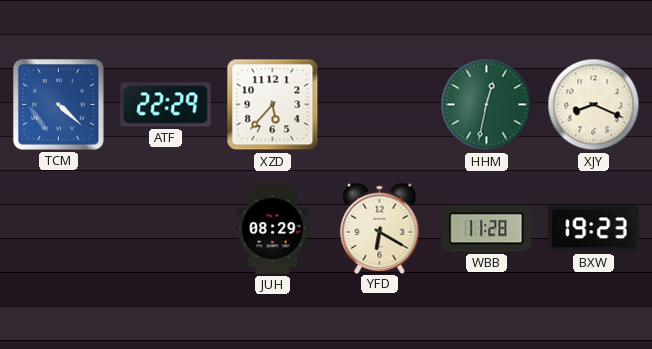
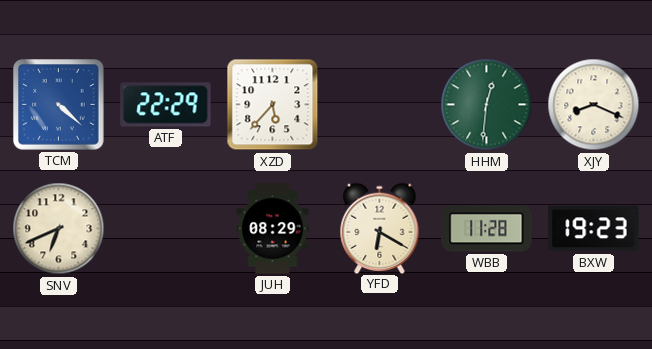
HHM: 12:32 -> 12:31 (487, 105)
SNV: none -> 6:41 (59, 229)
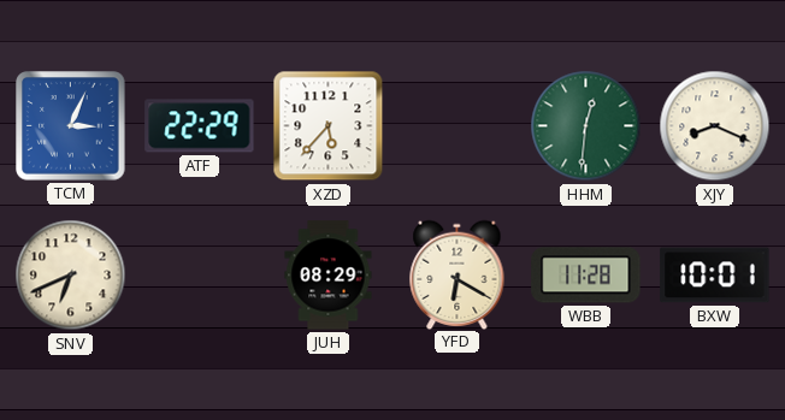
TCM: 4:22 -> 3:04 (71, 126)
BXW: 19:23 -> 10:01 (715, 276)
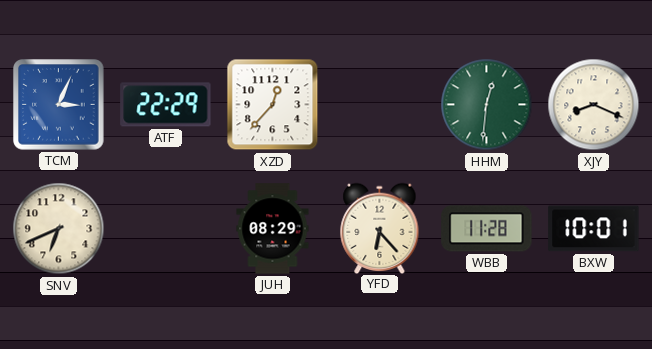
XZD: 5:37 -> 12:37 (273, 105)
YFD: 6:20 -> 6:23 (380, 228)
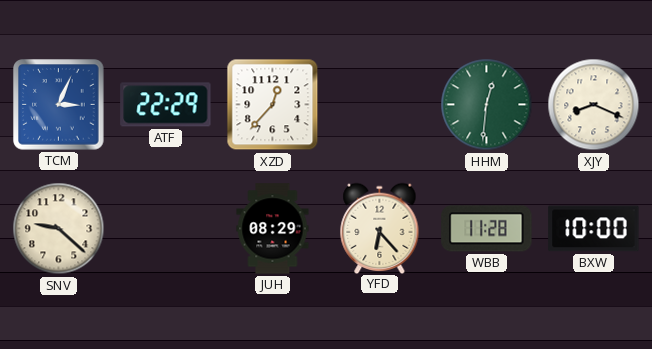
SNV: 6:41 -> 9:22 (59, 229)
BXW: 10:01 -> 10:00 (594, 229)
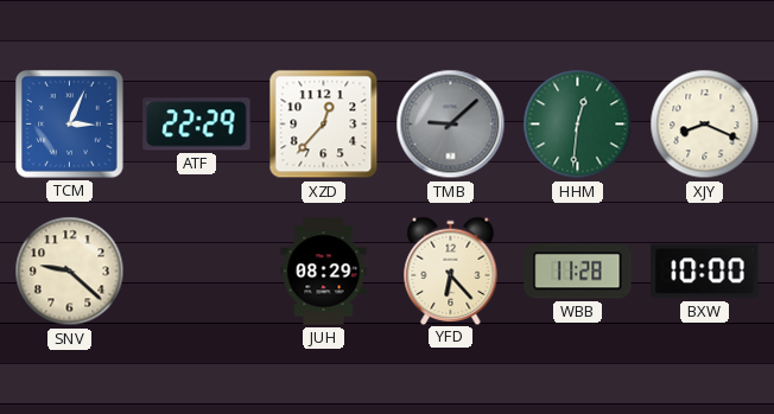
TMB: none -> 9:08 (451, 125)
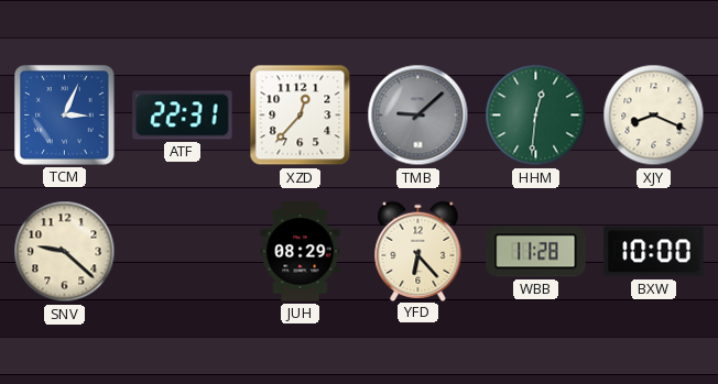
ATF: 22:29 -> 22:31 (183, 116)
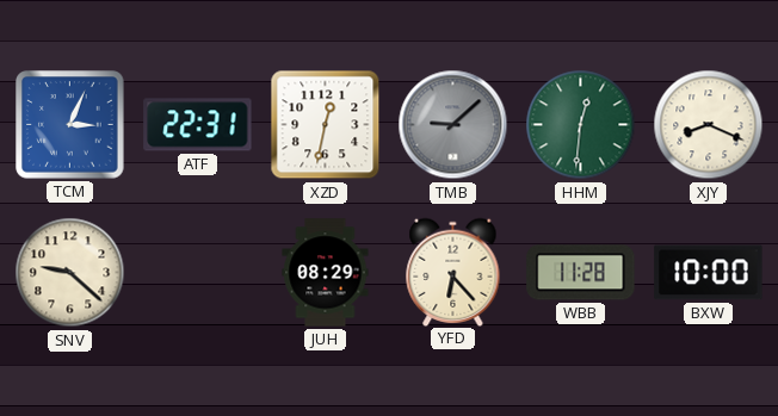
XZD: 12:37 -> 12:32 (326, 125)
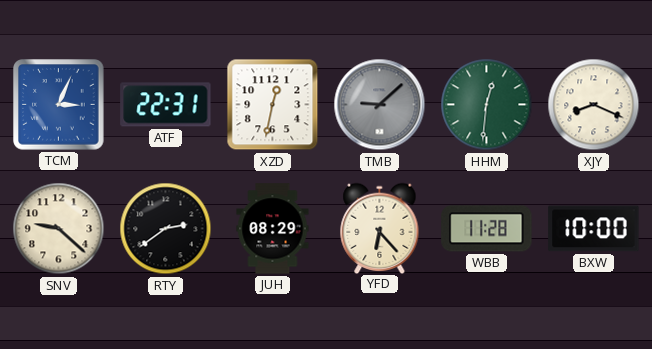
RTY: none -> 2:39 (166, 229)
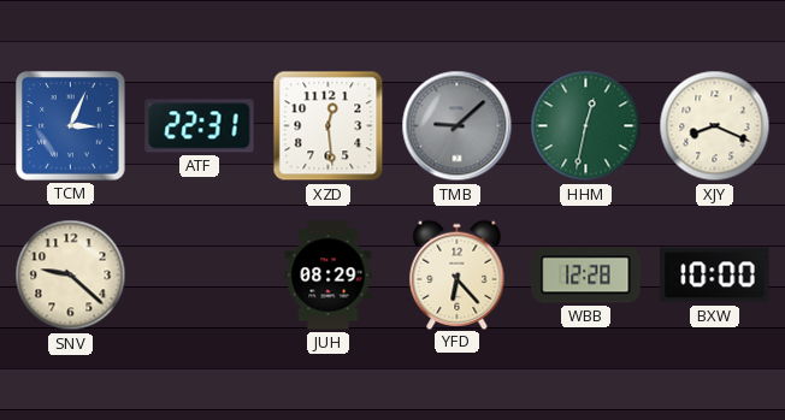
XZD: 12:32 -> 12:29 (329, 126)
HHM: 12:31 -> 12:32 (586, 126)
RTY: 2:39 -> none (166, 229)
WBB: 11:28 -> 12:28 (586, 276)
